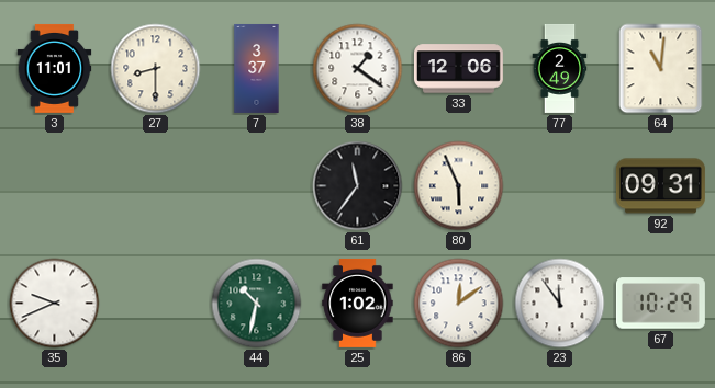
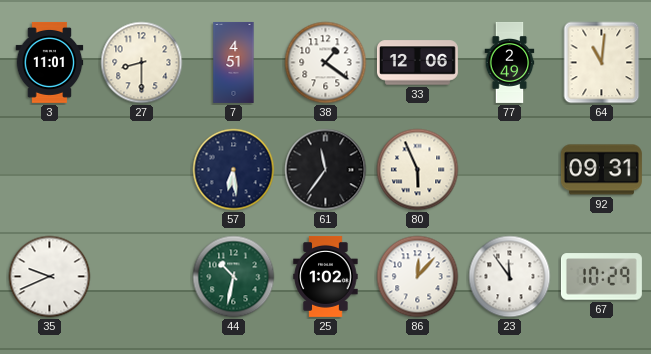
7: 3:37 -> 4:51 (234, 62)
57: none -> 6:29 (234, 170)
86: 12:09 -> 12:07 (418, 277)
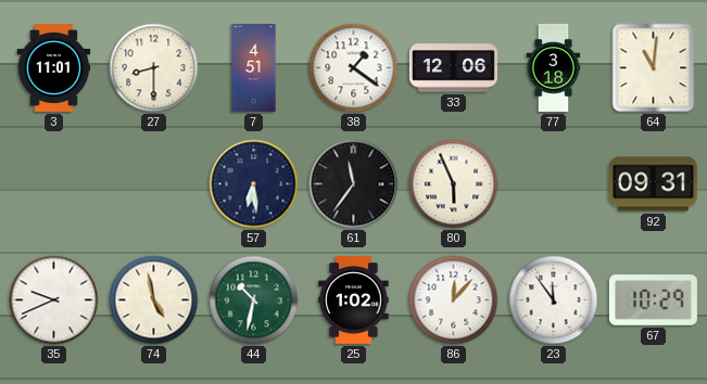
77: 2:49 -> 3:18 (554, 67)
74: none -> 4:58 (154, 300)
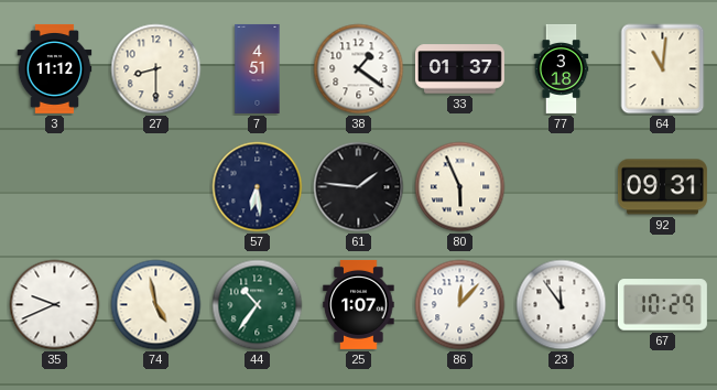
3: 11:01 -> 11:12 (55, 68)
33: 12:06 -> 01:37 (459, 69)
61: 11:36 -> 1:46 (359, 187)
44: 10:32 -> 10:36 (258, 305)
25: 1:02 -> 1:07 (359, 304)
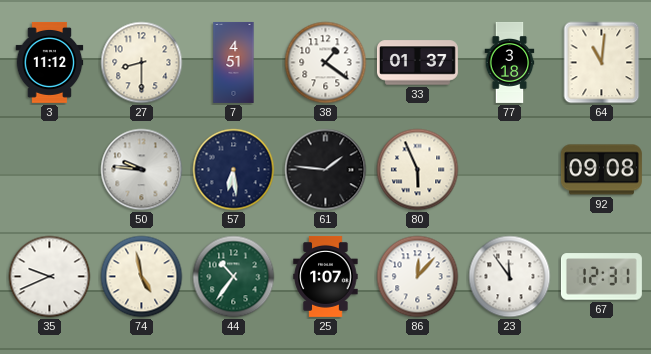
50: none -> 9:46 (142, 170)
92: 09:31 -> 09:08 (601, 170)
67: 10:29 -> 12:31 (601, 277)
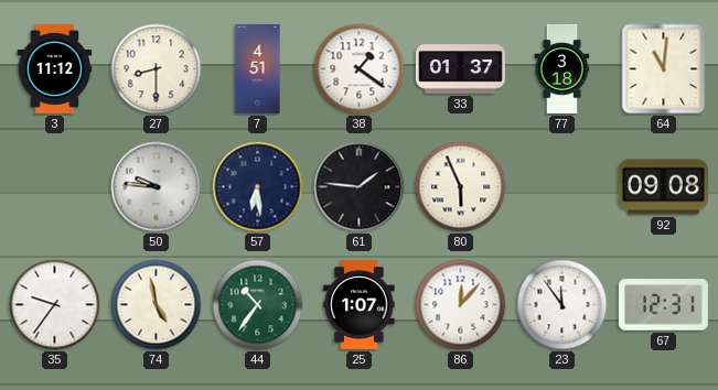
35: 9:41 -> 9:36 (55, 305)
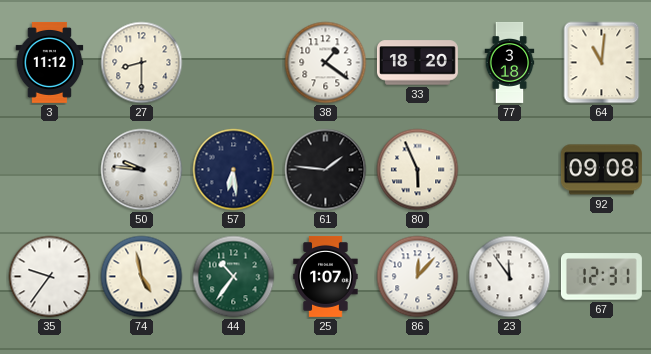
7: 4:51 -> none (258, 68)
33: 01:37 -> 18:20 (417, 63)
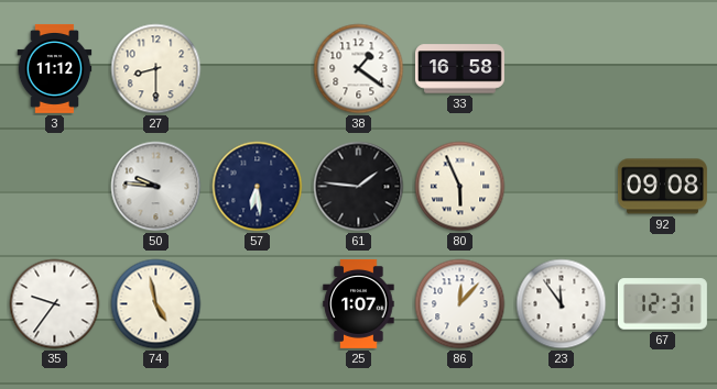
33: 18:20 -> 16:58 (459, 69)
77: 3:18 -> none (510, 62)
64: 11:01 -> none (602, 63)
44: 10:36 -> none (234, 277)
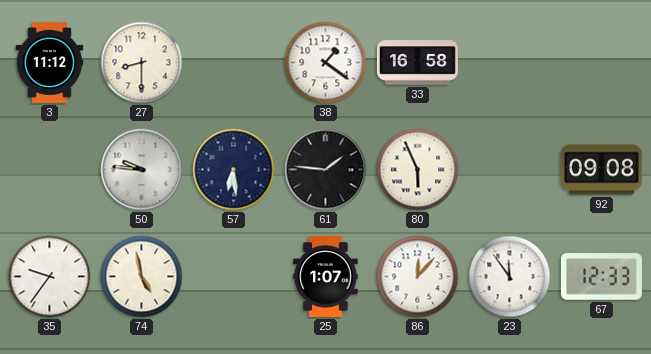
67: 12:31 -> 12:33 (601, 277)
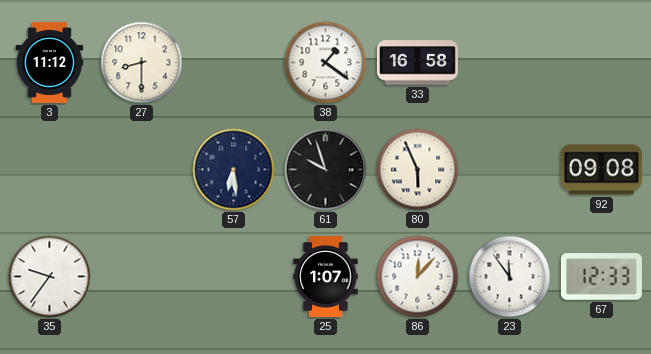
50: 9:46 -> none (142, 170)
61: 1:46 -> 9:57 (326, 170)
74: 4:58 -> none (142, 277)
